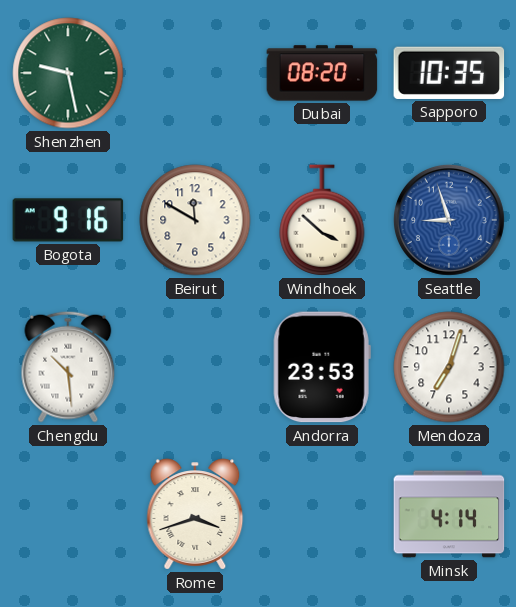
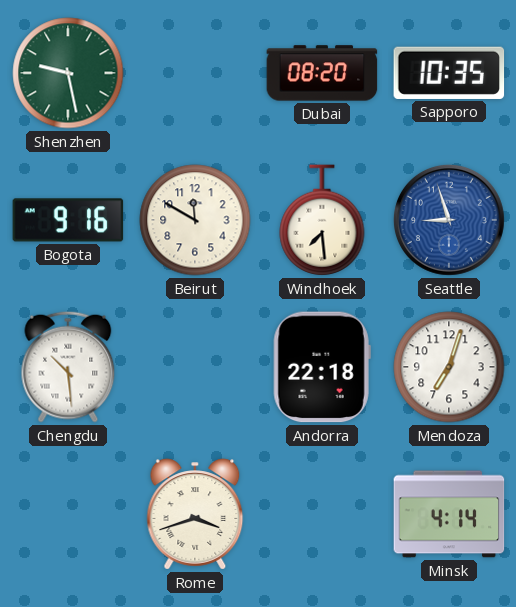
Windhoek: 3:52 -> 7:29 (322, 220)
Andorra: 23:53 -> 22:18 (322, 367)
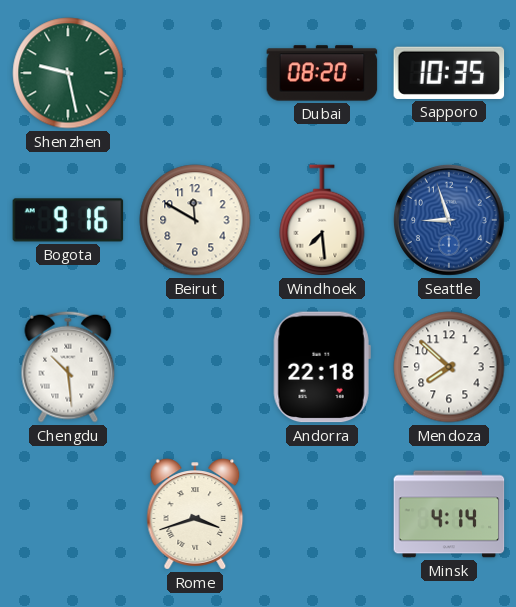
Mendoza: 7:03 -> 7:52 (449, 367)
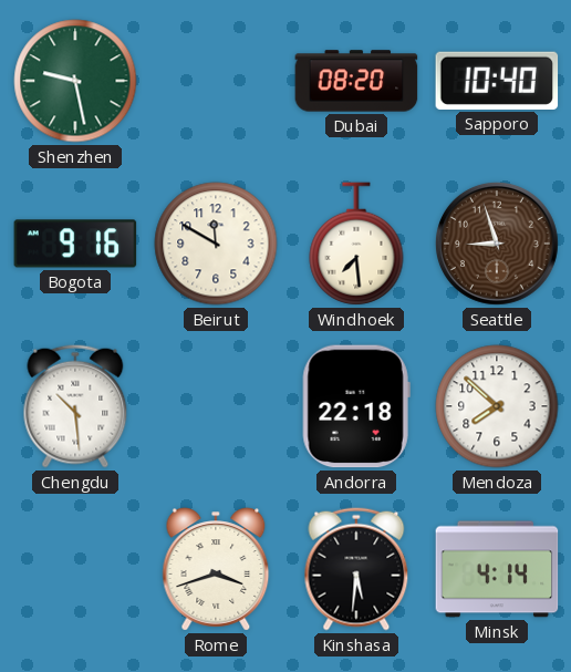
Sapporo: 10:35 -> 10:40 (497, 81)
Seattle dial: blue -> brown (497, 244)
Kinshasa: none -> 5:31 (356, 569)
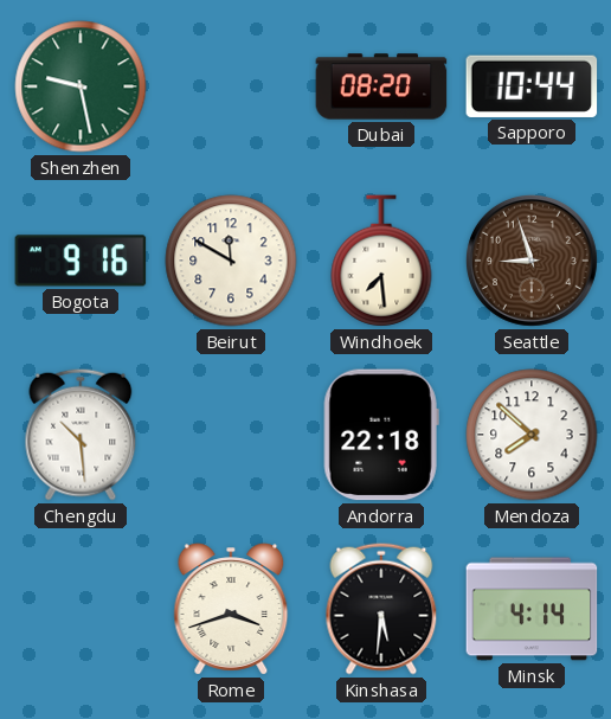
Sapporo: 10:40 -> 10:44 (532, 86)
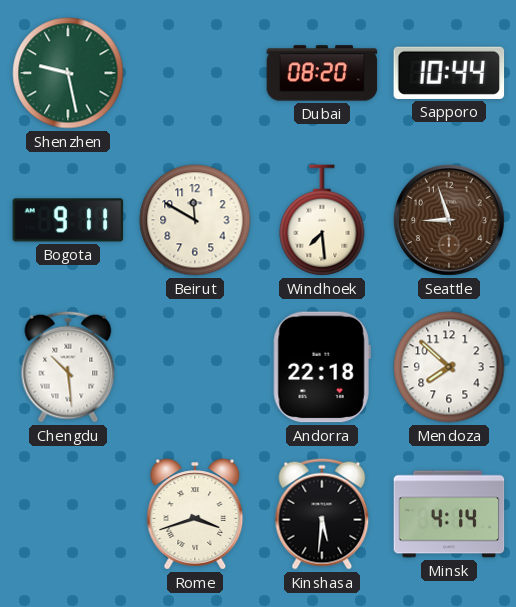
Bogota: 9:16 -> 9:11 (68, 220)
